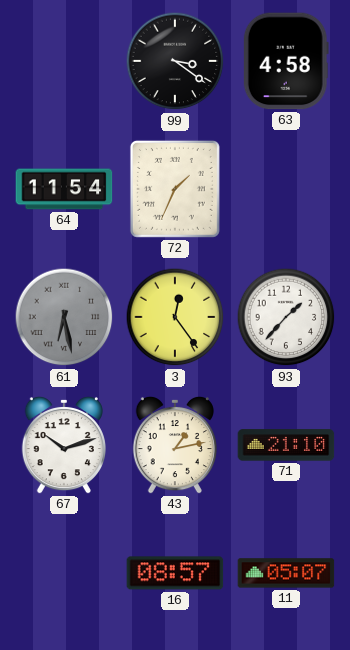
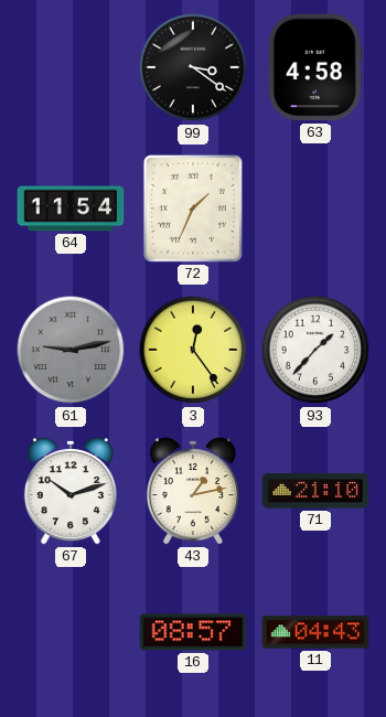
61: 6:28 -> 9:13 (71, 350)
11: 05:07 -> 04:43 (315, 632)
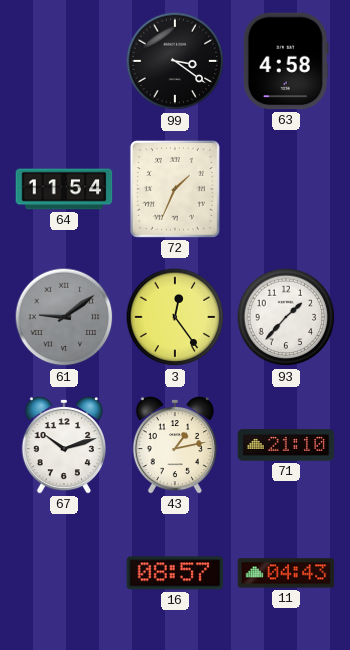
61: 9:13 -> 9:09 (64, 317)
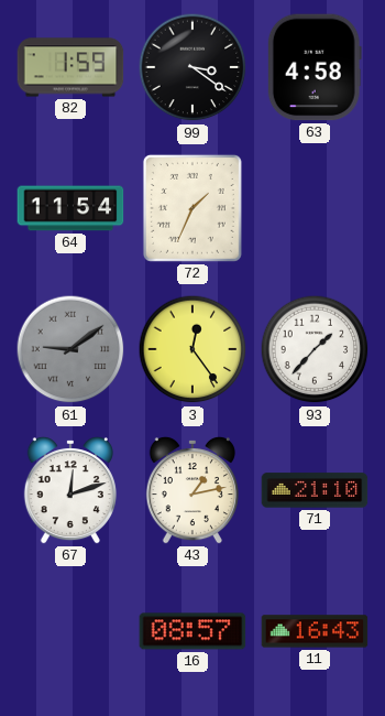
82: none -> 1:59 (70, 67)
67: 10:12 -> 12:12 (70, 490)
11: 04:43 -> 16:43 (315, 631)
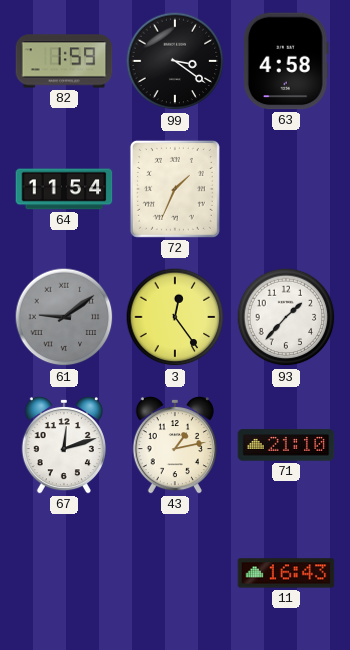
16: 08:57 -> none (193, 631)
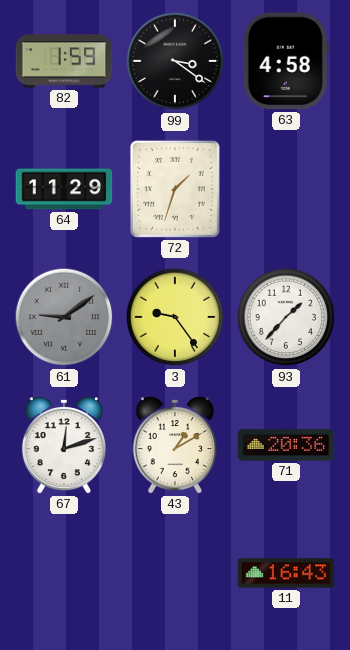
64: 11:54 -> 11:29 (64, 189)
72: 1:34 -> 1:33 (175, 189)
3: 12:24 -> 9:24 (175, 317)
43: 1:13 -> 1:10 (175, 445)
71: 21:10 -> 20:36 (286, 445)
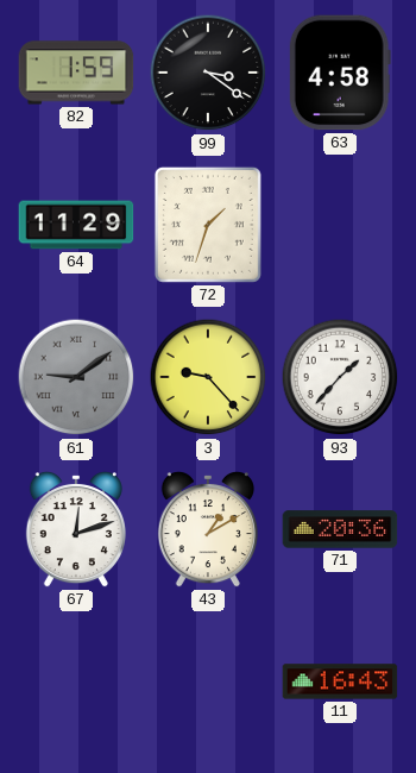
3: 9:24 -> 9:23 (208, 377)
